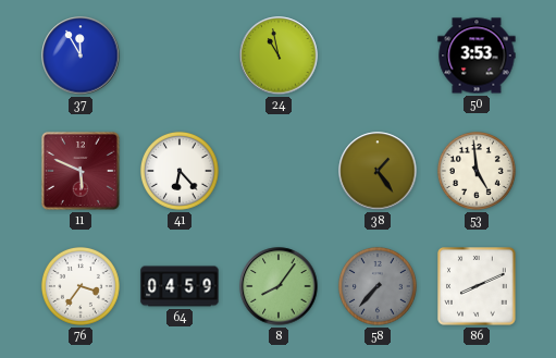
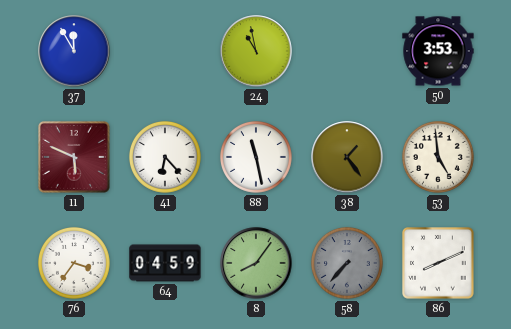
88: none -> 11:28 (256, 157)
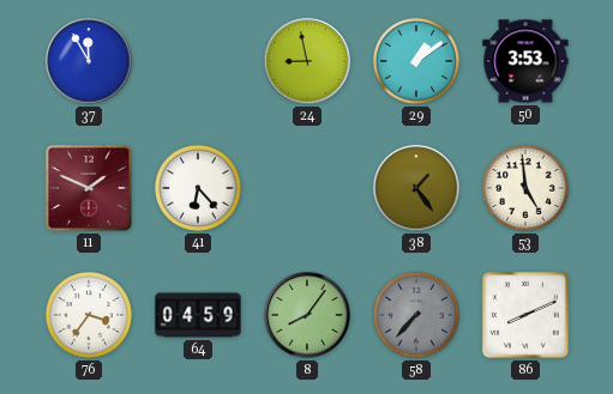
24: 10:58 -> 8:58 (307, 61)
29: none -> 1:09 (416, 61)
11: 5:49 -> 1:49 (89, 188)
88: 11:28 -> none (256, 157)
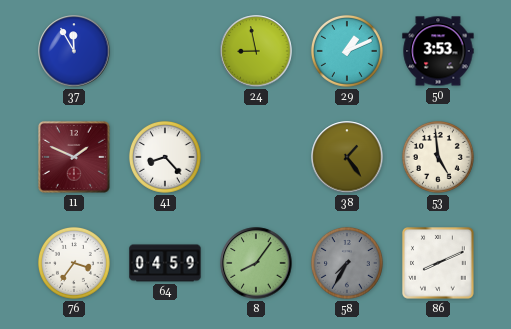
29: 1:09 -> 1:11 (347, 51)
41: 6:23 -> 8:23 (165, 157)
58: 7:37 -> 7:35 (347, 263)
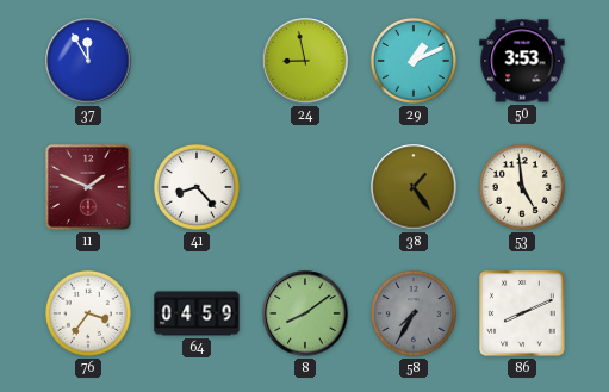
8: 8:06 -> 8:09 (305, 313)
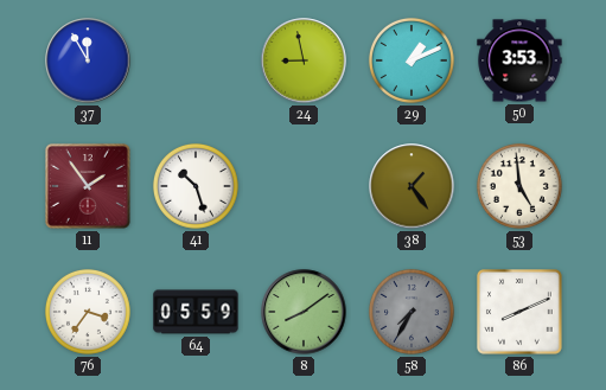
11: 1:49 -> 1:54 (88, 186)
41: 8:23 -> 10:27 (196, 186)
64: 04:59 -> 05:59 (196, 312)
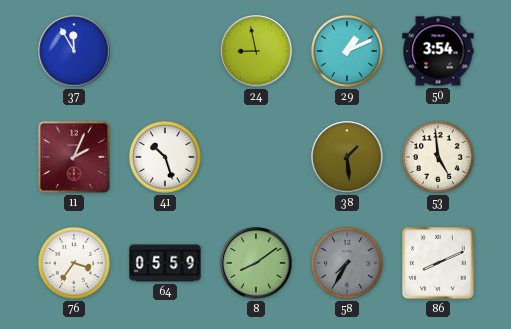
50: 3:53 -> 3:54 (438, 51)
11: 1:54 -> 2:04 (74, 157)
38: 1:24 -> 1:29 (347, 157)
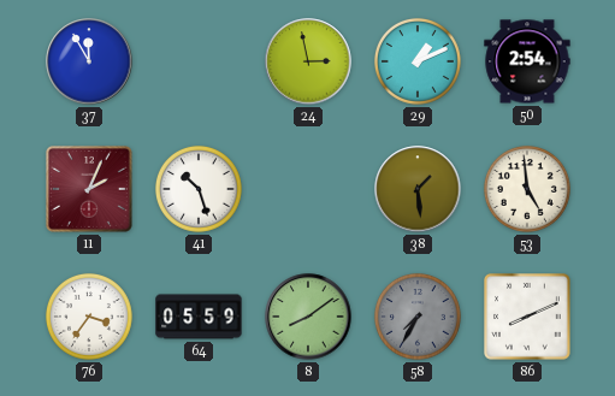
24: 8:58 -> 2:58 (308, 61)
50: 3:54 -> 2:54 (527, 61)
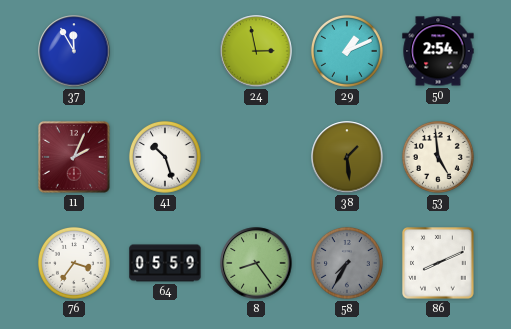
8: 8:09 -> 8:24 (256, 263)
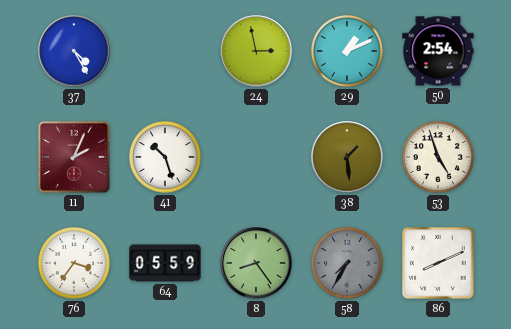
37: 11:55 -> 4:25 (74, 51)
53: 4:59 -> 4:57 (438, 157)
